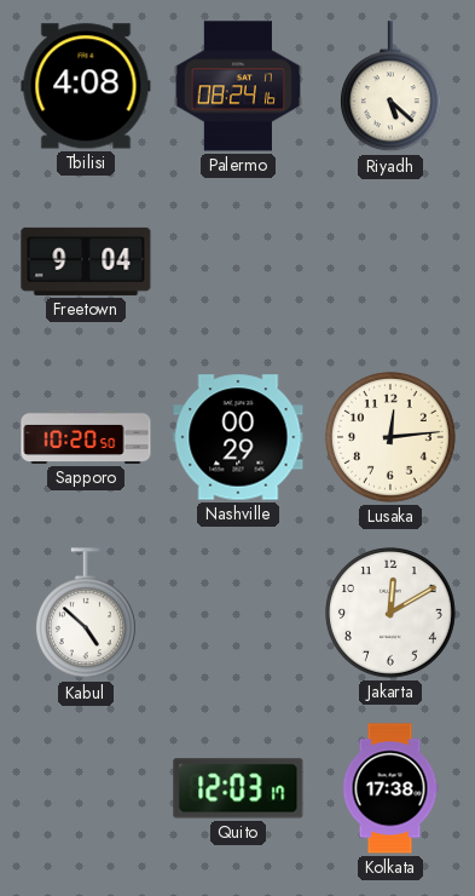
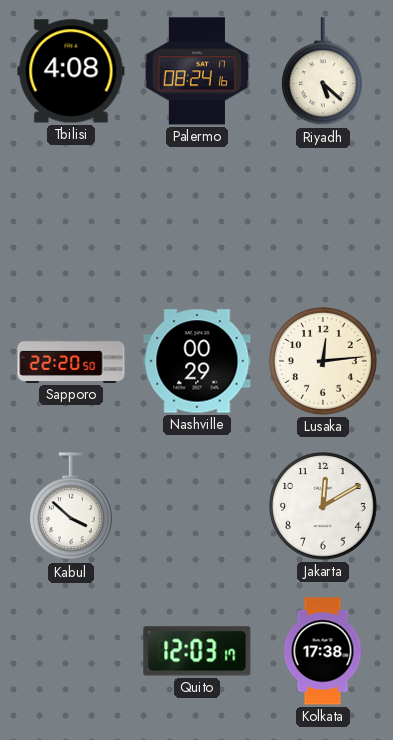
Freetown: 9:04 -> none (86, 262)
Sapporo: 10:20 -> 22:20 (71, 361)
Kabul: 4:52 -> 3:52 (71, 507)
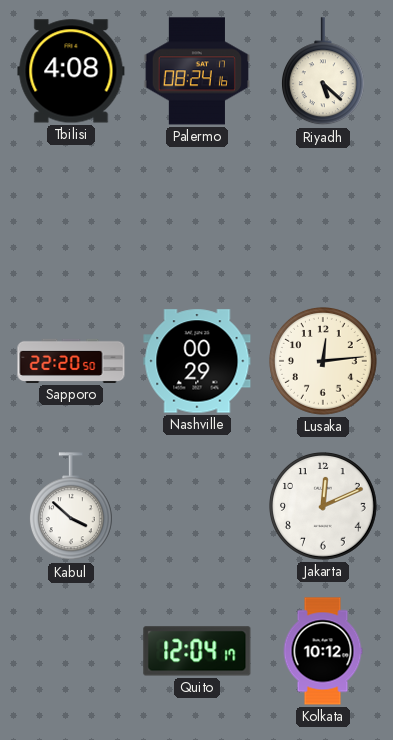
Jakarta: 12:10 -> 12:11 (324, 507)
Quito: 12:03 -> 12:04 (197, 651)
Kolkata: 17:38 -> 10:12 (323, 651)
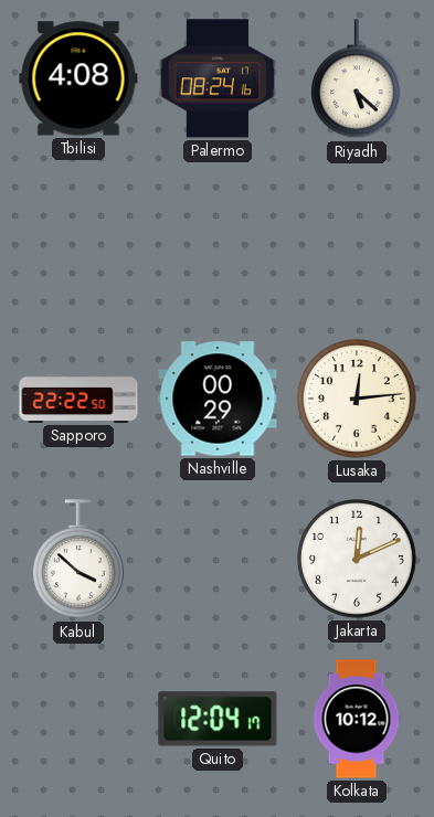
Sapporo: 22:20 -> 22:22 (78, 399)
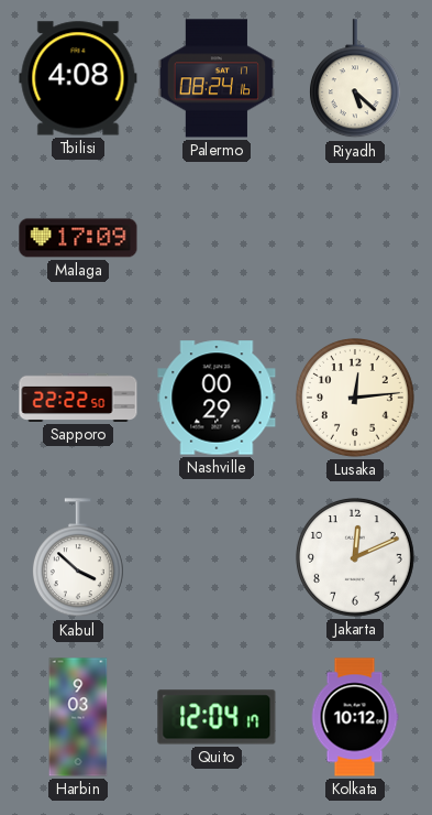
Malaga: none -> 17:09 (78, 238)
Harbin: none -> 9:03 (78, 717)
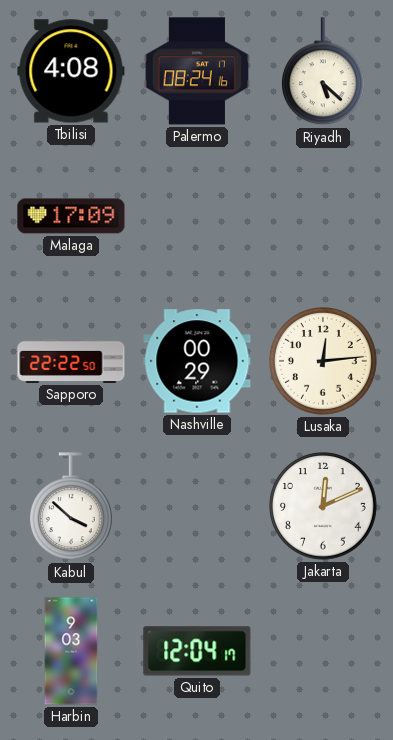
Kolkata: 10:12 -> none (355, 717)
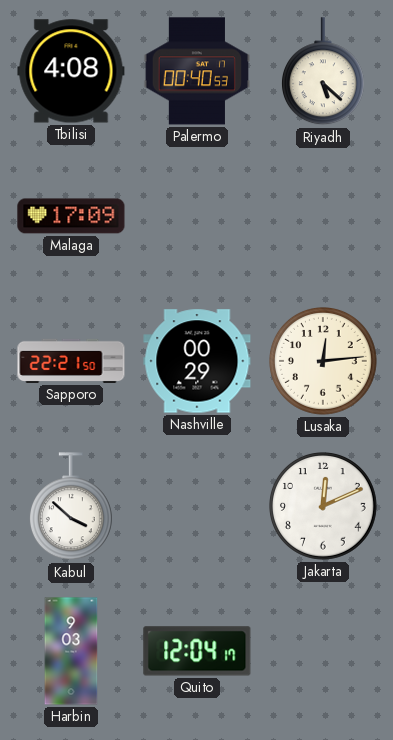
Palermo: 08:24 -> 00:40 (196, 71)
Sapporo: 22:22 -> 22:21 (71, 361)
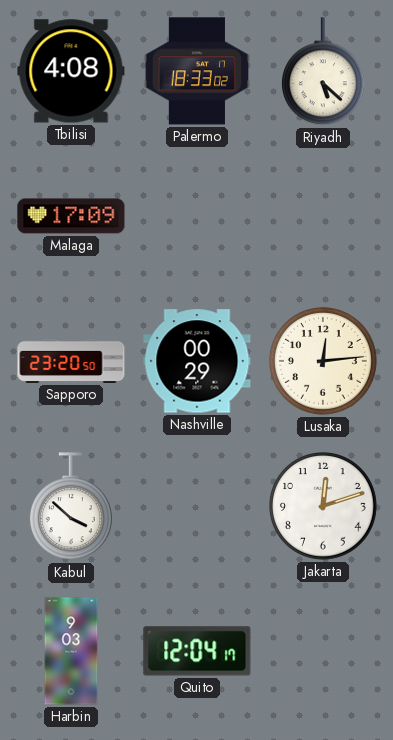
Palermo: 00:40 -> 18:33 (196, 71)
Sapporo: 22:21 -> 23:20 (71, 361)
Jakarta: 12:11 -> 12:12 (324, 507)
